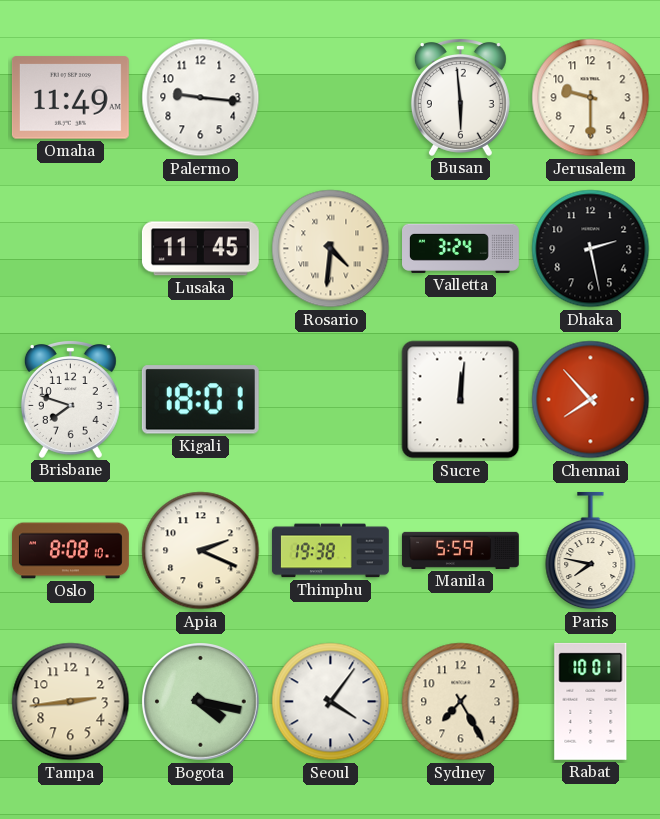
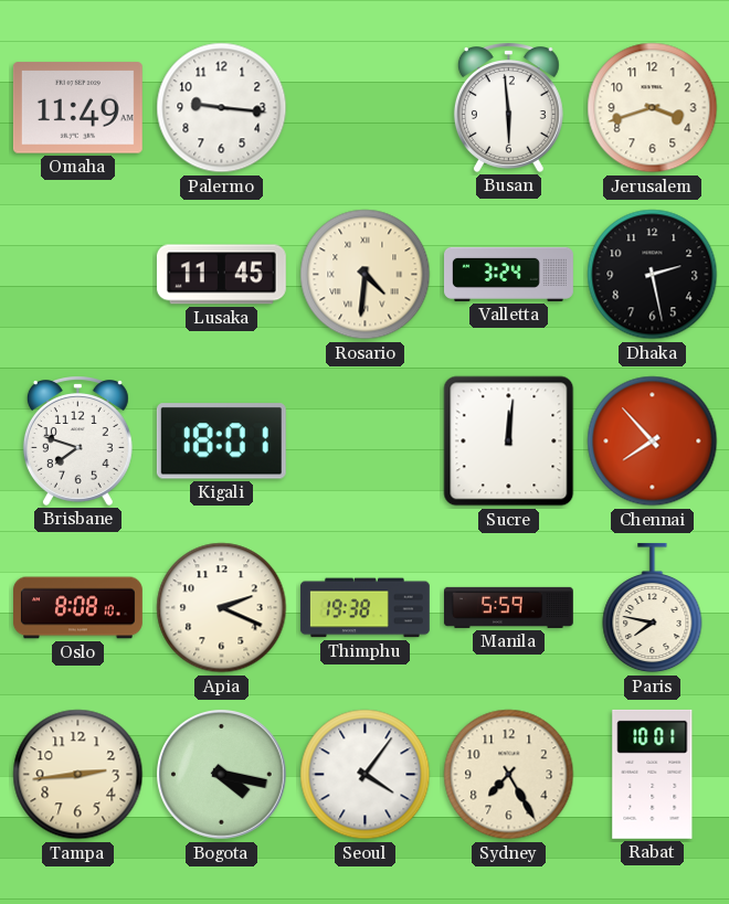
Jerusalem: 9:30 -> 3:42 (653, 108)
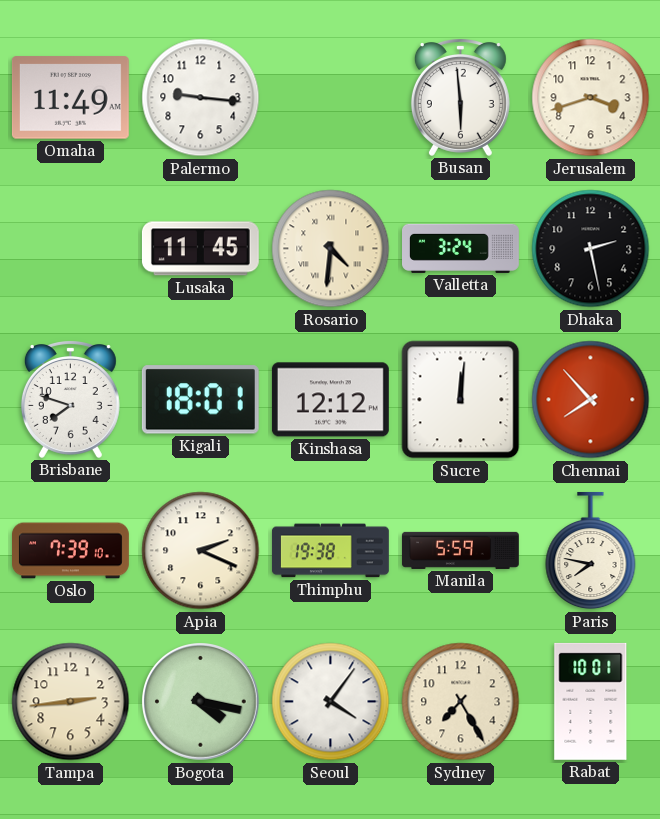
Kinshasa: none -> 12:12 (330, 400)
Oslo: 8:08 -> 7:39 (71, 551)
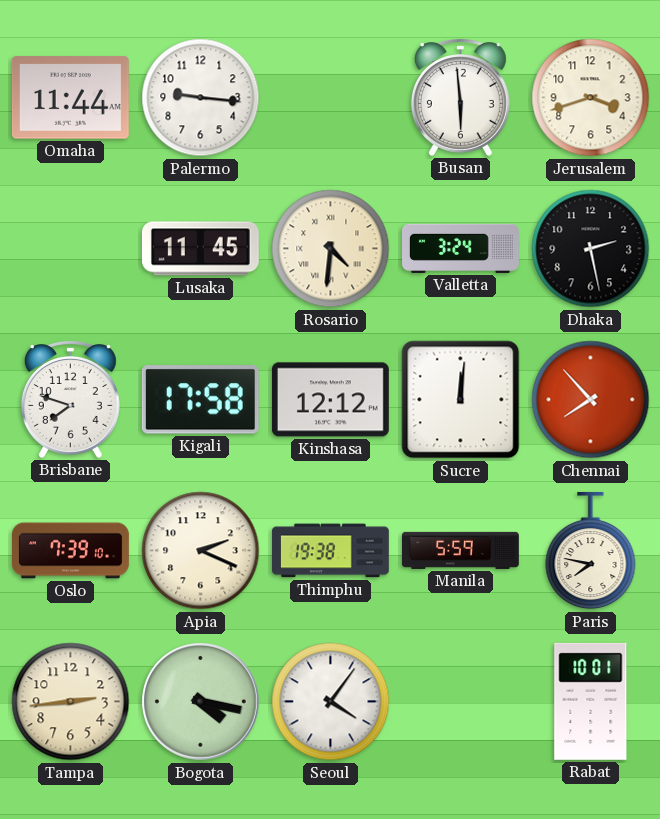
Omaha: 11:49 -> 11:44 (70, 98)
Kigali: 18:01 -> 17:58 (200, 400)
Sydney: 7:25 -> none (461, 702)
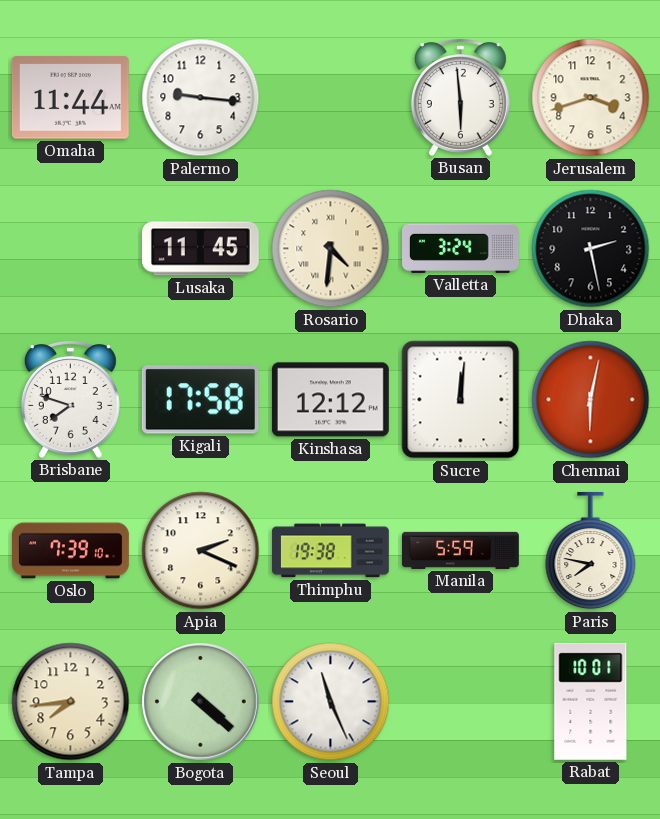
Chennai: 7:53 -> 6:02 (591, 400)
Tampa: 2:44 -> 7:44 (71, 702)
Bogota: 4:17 -> 4:22 (201, 702)
Seoul: 4:06 -> 11:26 (331, 702)
